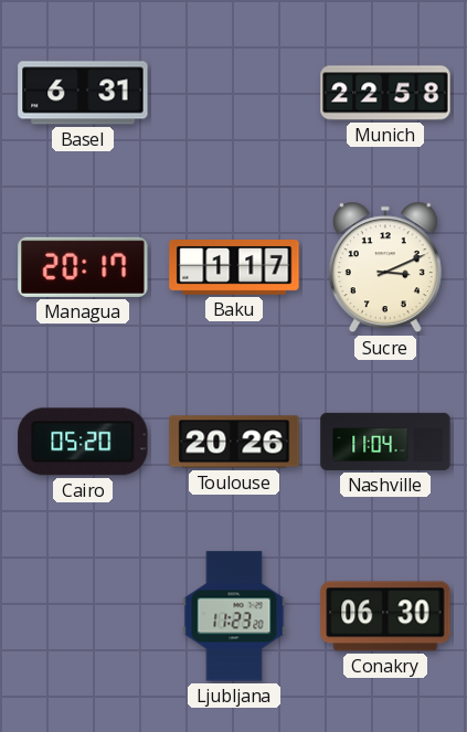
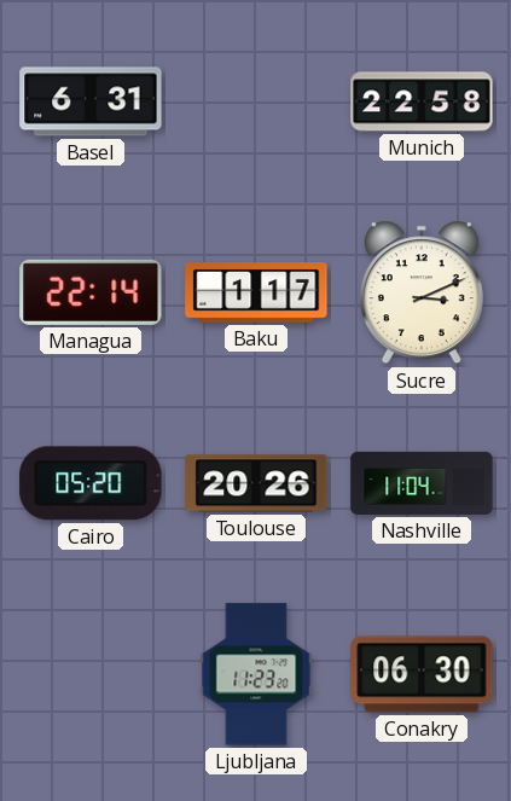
Managua: 20:17 -> 22:14 (91, 292)
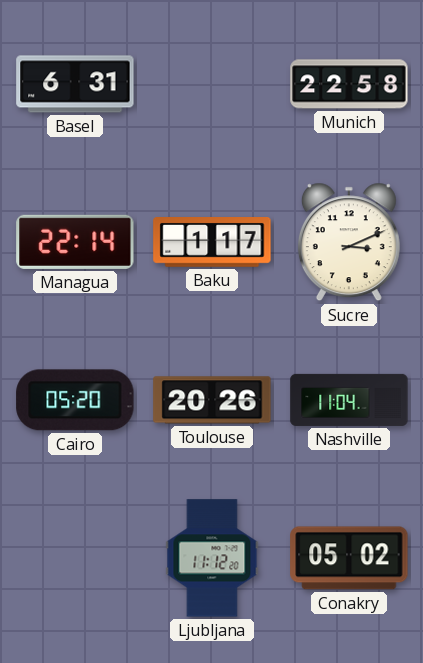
Ljubljana: 11:23 -> 11:12 (212, 558)
Conakry: 06:30 -> 05:02 (349, 558)
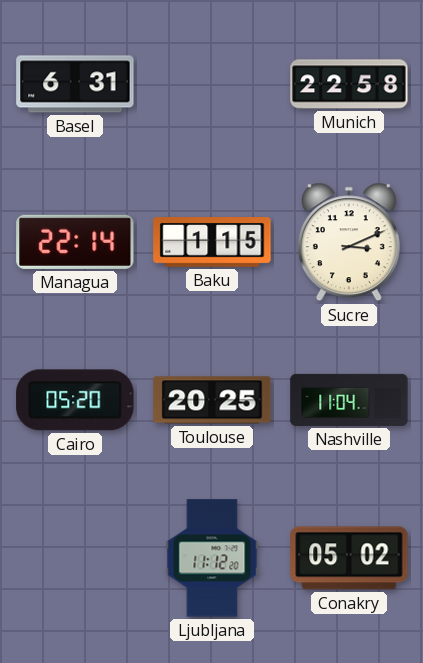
Baku: 1:17 -> 1:15 (212, 243)
Toulouse: 20:26 -> 20:25 (212, 400)
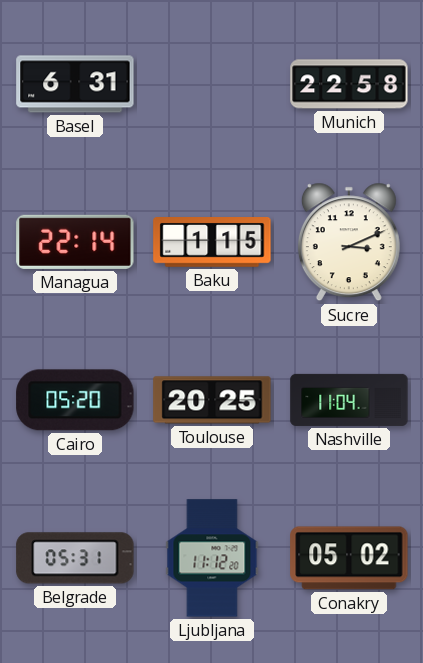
Belgrade: none -> 05:31 (75, 558)
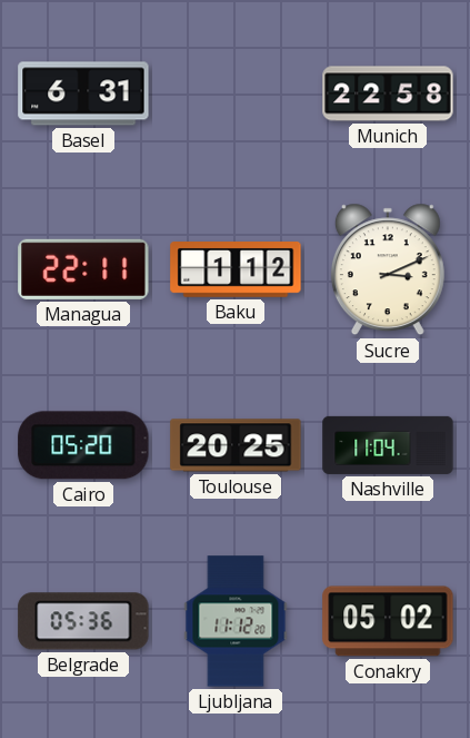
Managua: 22:14 -> 22:11 (83, 269)
Baku: 1:15 -> 1:12 (236, 270)
Belgrade: 05:31 -> 05:36 (83, 621)
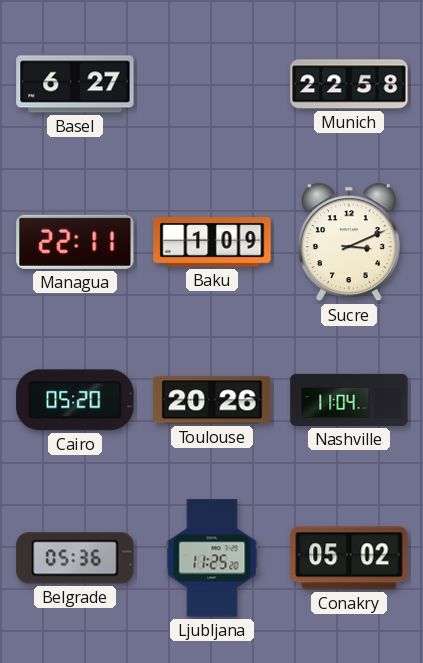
Basel: 6:31 -> 6:27 (75, 84)
Baku: 1:12 -> 1:09 (212, 243)
Toulouse: 20:25 -> 20:26 (212, 400)
Ljubljana: 11:12 -> 11:25 (212, 558)
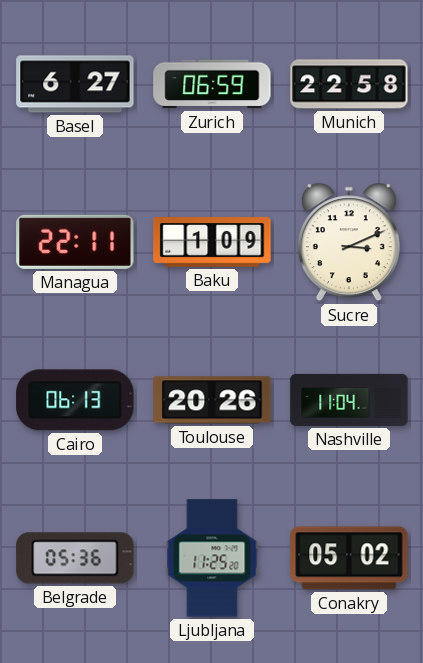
Zurich: none -> 06:59 (212, 84)
Cairo: 05:20 -> 06:13 (75, 400)
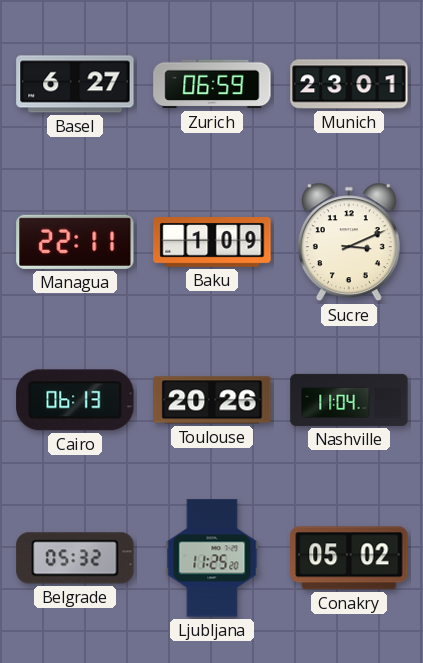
Munich: 22:58 -> 23:01 (349, 84)
Belgrade: 05:36 -> 05:32 (75, 558)
